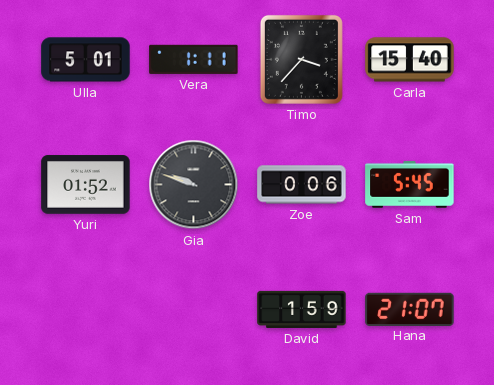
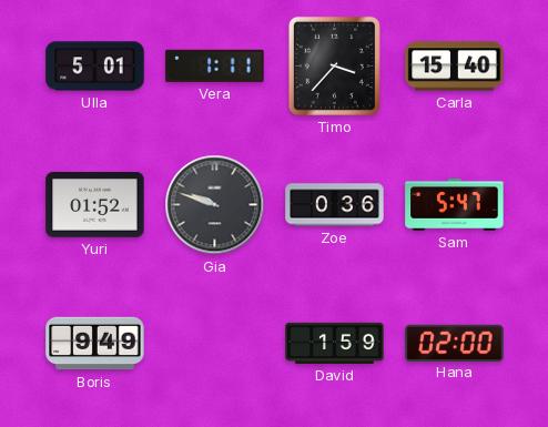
Zoe: 0:06 -> 0:36 (335, 205)
Sam: 5:45 -> 5:47 (455, 204)
Boris: none -> 9:49 (95, 344)
Hana: 21:07 -> 02:00 (455, 343)
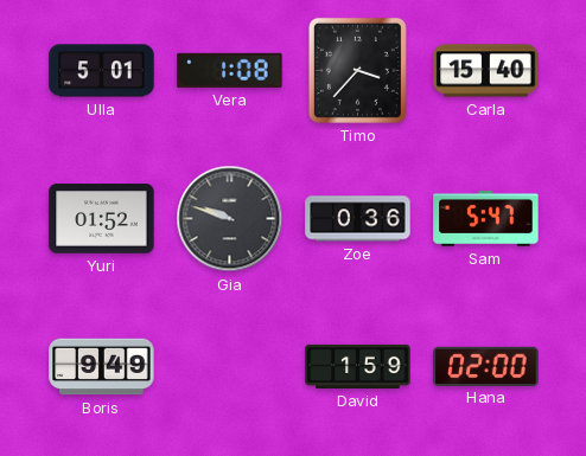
Vera: 1:11 -> 1:08 (230, 70)
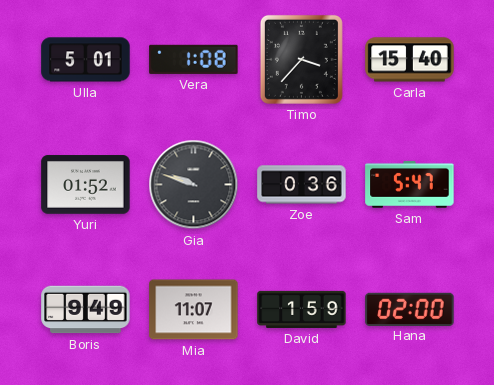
Mia: none -> 11:07 (194, 310)
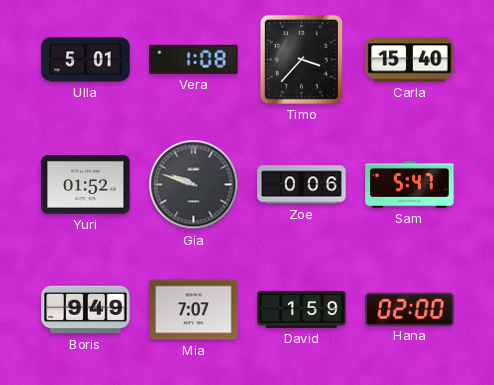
Zoe: 0:36 -> 0:06 (302, 185)
Mia: 11:07 -> 7:07 (194, 310)
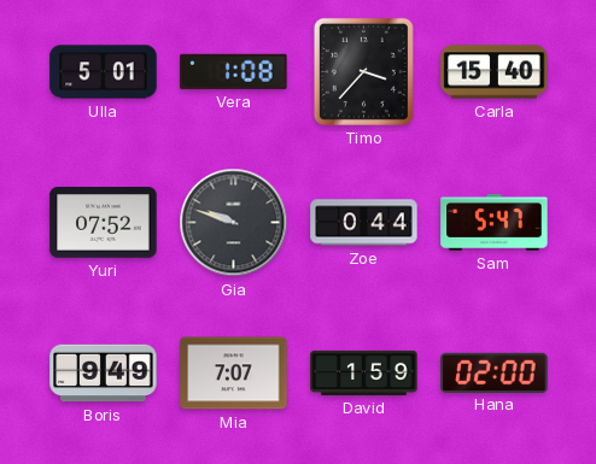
Yuri: 01:52 -> 07:52 (104, 223)
Zoe: 0:06 -> 0:44 (364, 223)
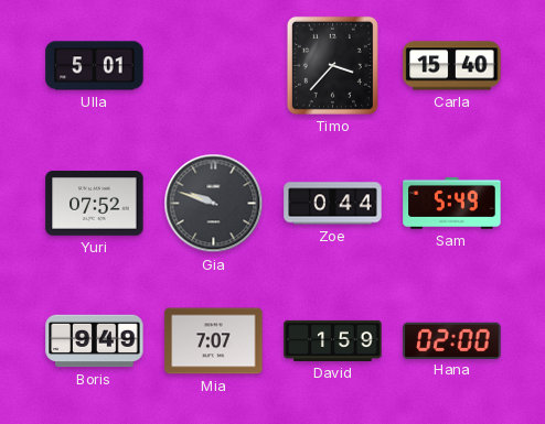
Vera: 1:08 -> none (234, 71)
Sam: 5:47 -> 5:49 (452, 203)
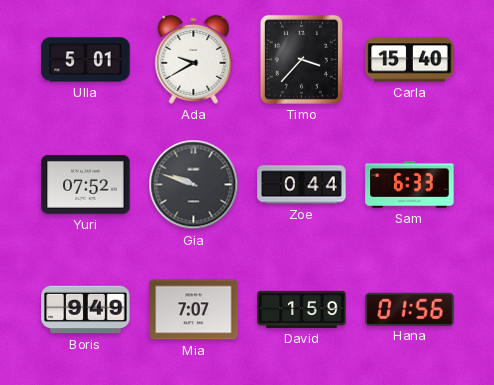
Ada: none -> 9:40 (194, 59)
Sam: 5:49 -> 6:33 (410, 184)
Hana: 02:00 -> 01:56 (410, 309)
